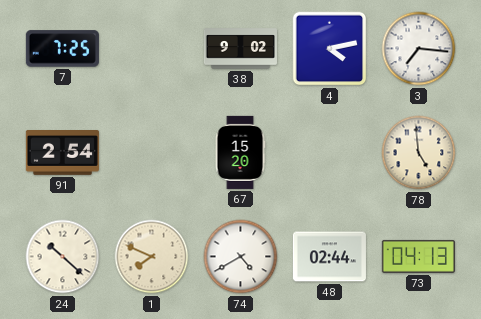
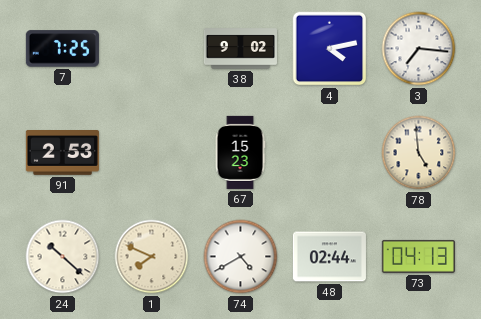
91: 2:54 -> 2:53 (62, 153)
67: 15:20 -> 15:23 (240, 152)
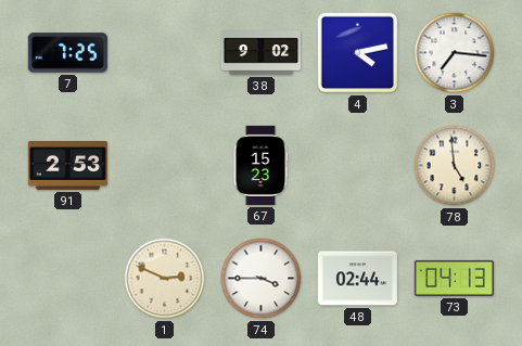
24: 10:22 -> none (63, 257)
1: 7:49 -> 2:49 (165, 279)
74: 4:40 -> 3:45 (262, 279)
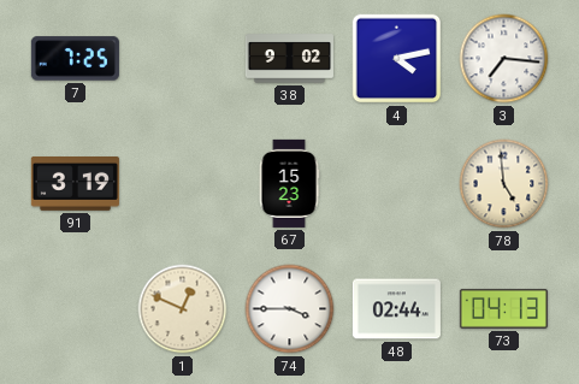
91: 2:53 -> 3:19 (75, 184)
1: 2:49 -> 12:49 (183, 309)
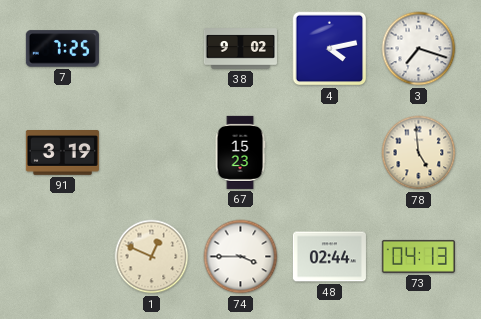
3: 7:16 -> 7:18 (419, 49)
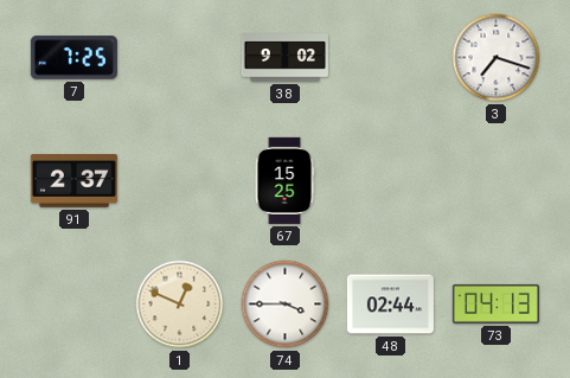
4: 4:13 -> none (330, 49)
91: 3:19 -> 2:37 (73, 181)
67: 15:23 -> 15:25 (284, 180)
78: 4:59 -> none (419, 153)
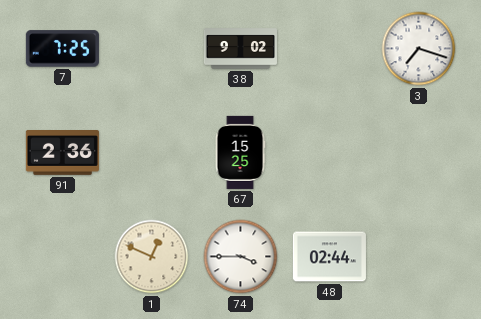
91: 2:37 -> 2:36 (62, 153)
73: 04:13 -> none (495, 303)
